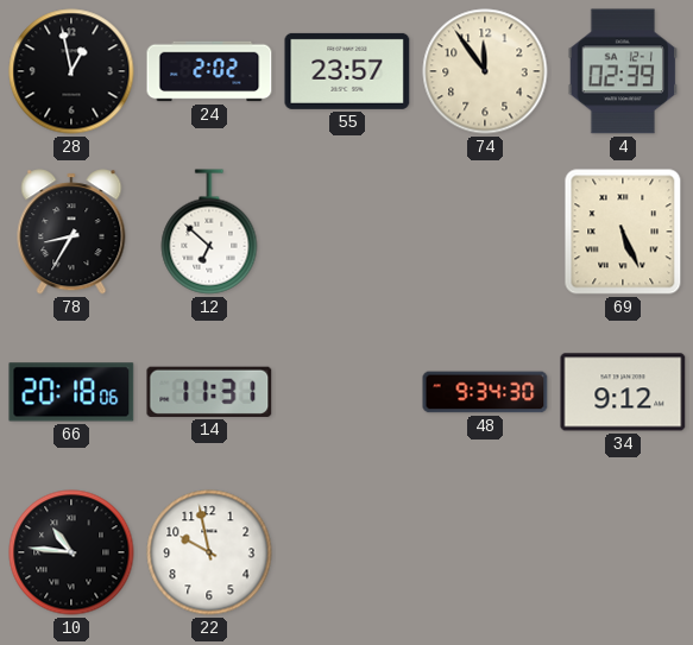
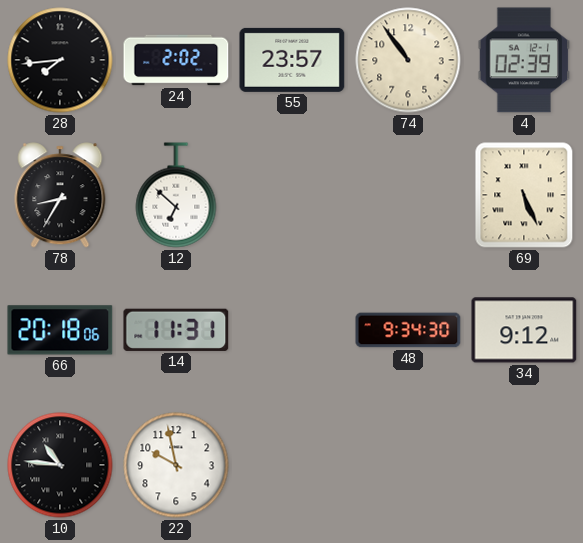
28: 12:58 -> 7:44 (60, 60)
74: 11:54 -> 10:54 (408, 60)
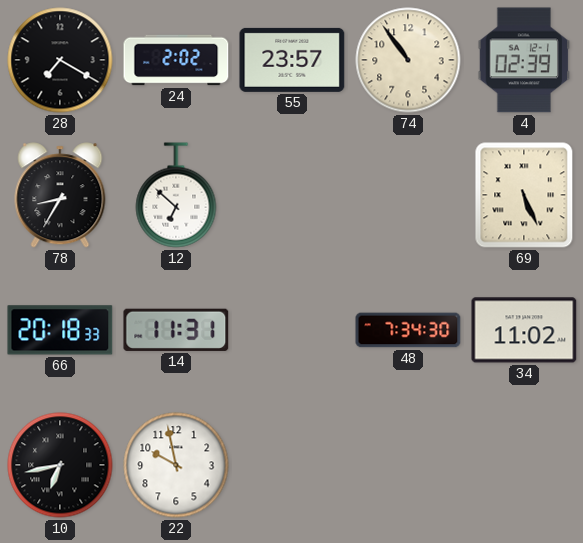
28: 7:44 -> 7:20 (60, 60)
66: 20:18:06 -> 20:18:33 (60, 330)
48: 9:34 -> 7:34 (408, 330)
34: 9:12 -> 11:02 (524, 330)
10: 10:46 -> 6:43 (60, 465)
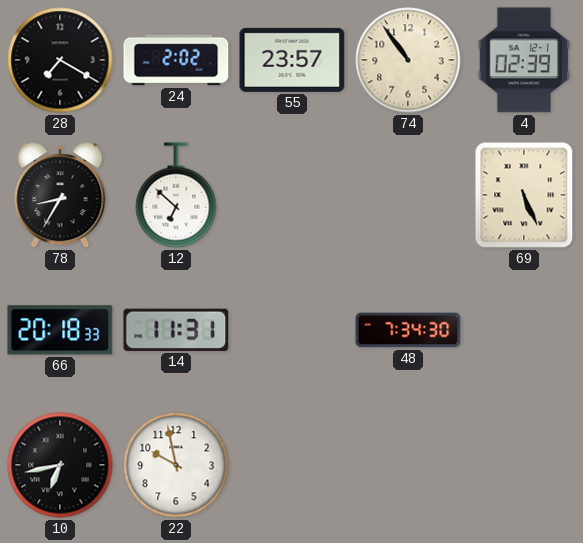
34: 11:02 -> none (524, 330)
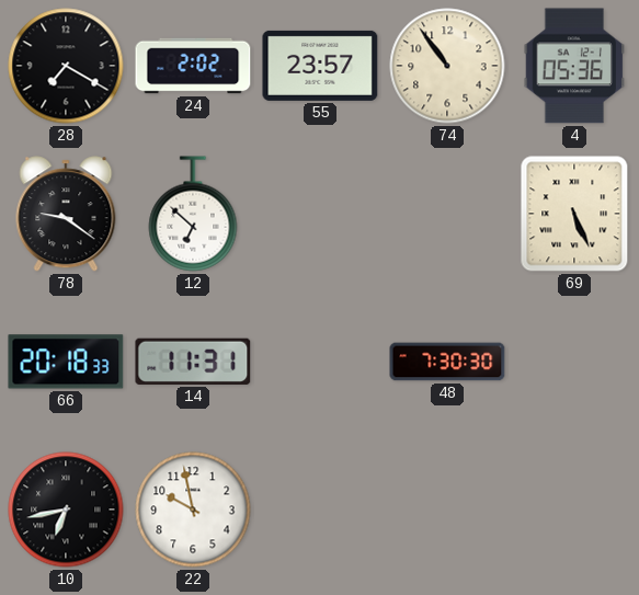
4: 02:39 -> 05:36 (574, 66)
78: 8:35 -> 9:21 (66, 214)
48: 7:34 -> 7:30 (447, 362)
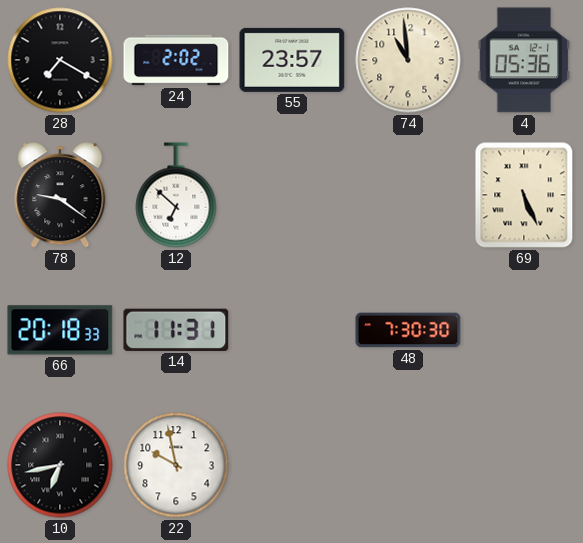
74: 10:54 -> 10:59 (408, 60)
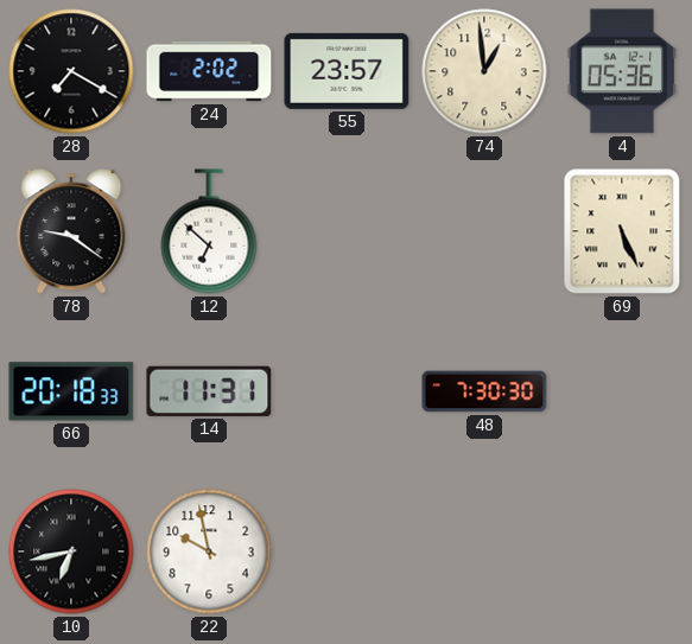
74: 10:59 -> 12:59 (484, 71)
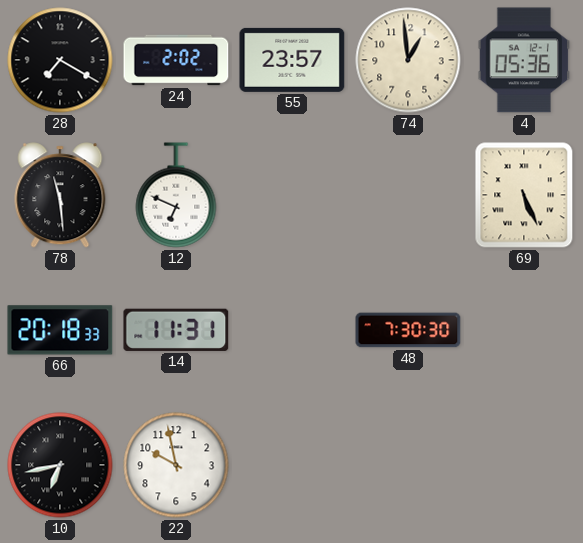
78: 9:21 -> 11:29 (60, 195)
12: 6:52 -> 6:49 (176, 195)
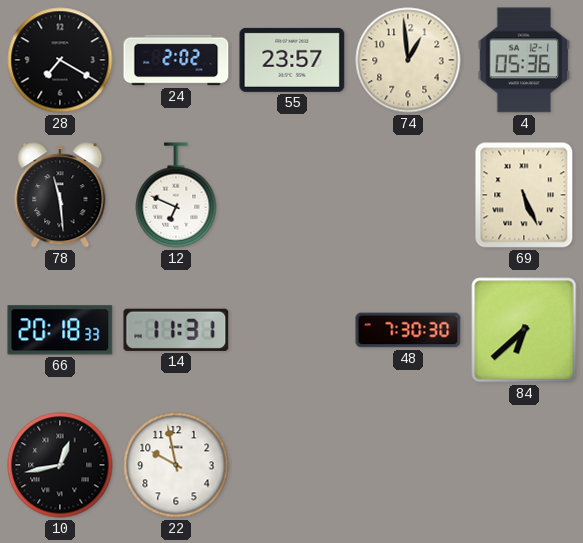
84: none -> 6:38 (524, 330)
10: 6:43 -> 12:43 (60, 465)
